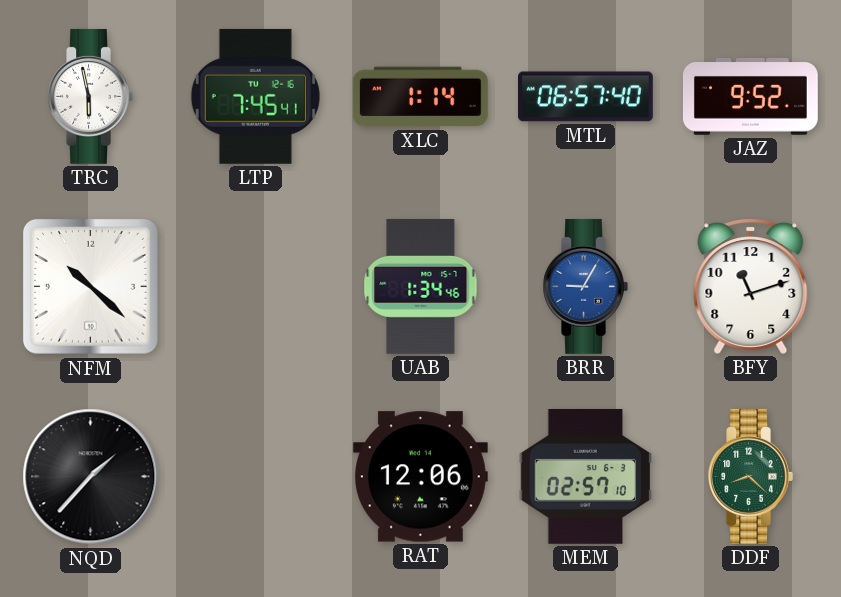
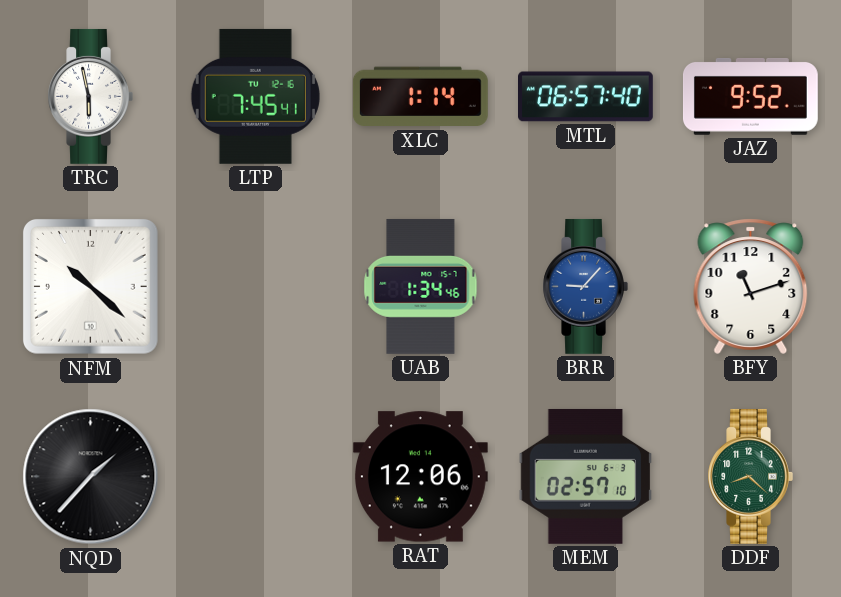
BRR: 9:05 -> 9:07 (585, 286)
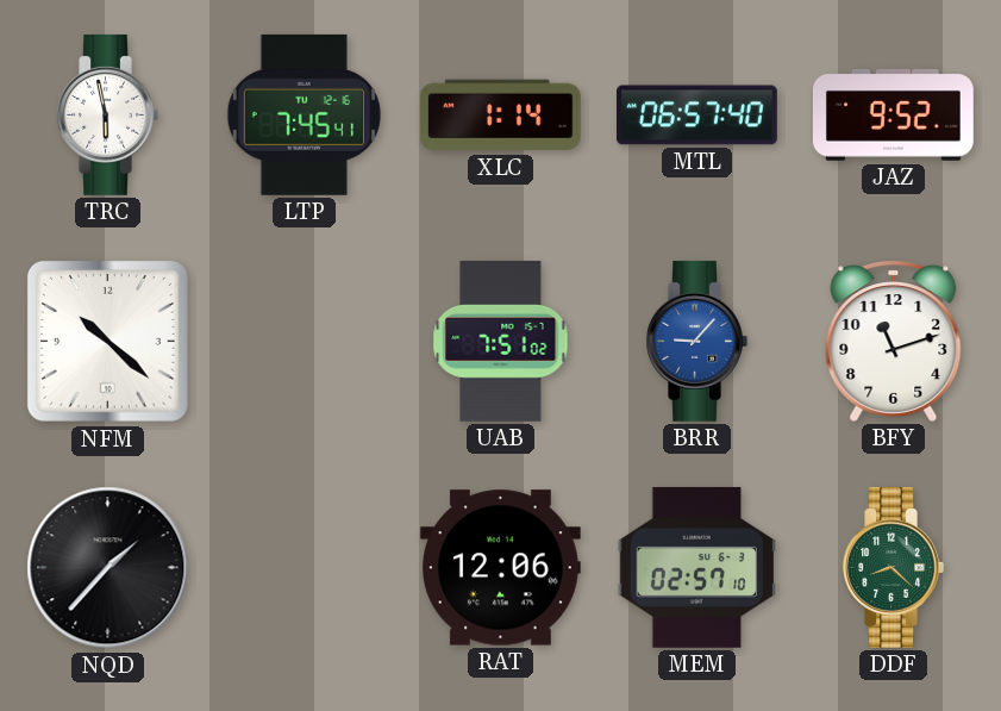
UAB: 1:34 -> 7:51 (501, 341)
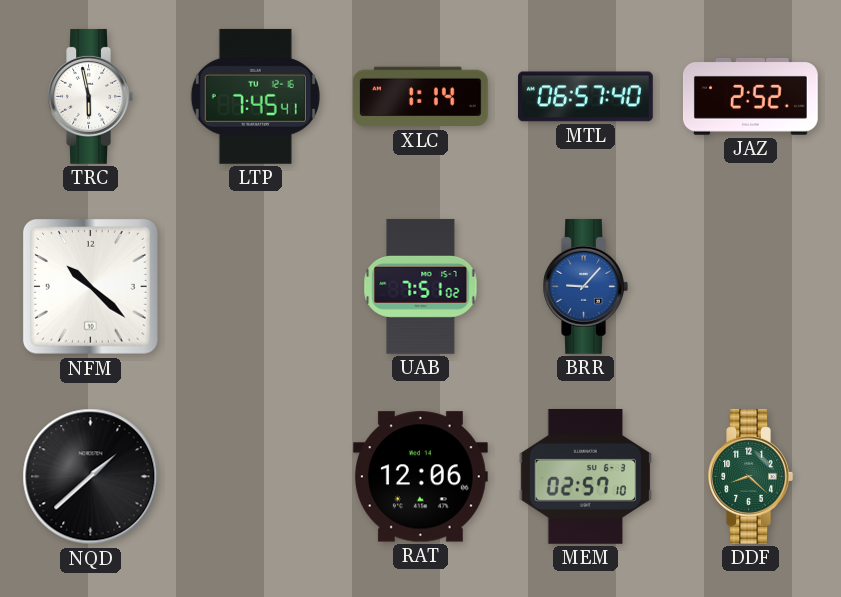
JAZ: 9:52 -> 2:52 (750, 97)
BFY: 11:12 -> none (894, 341)
NQD: 1:37 -> 1:38 (91, 477)
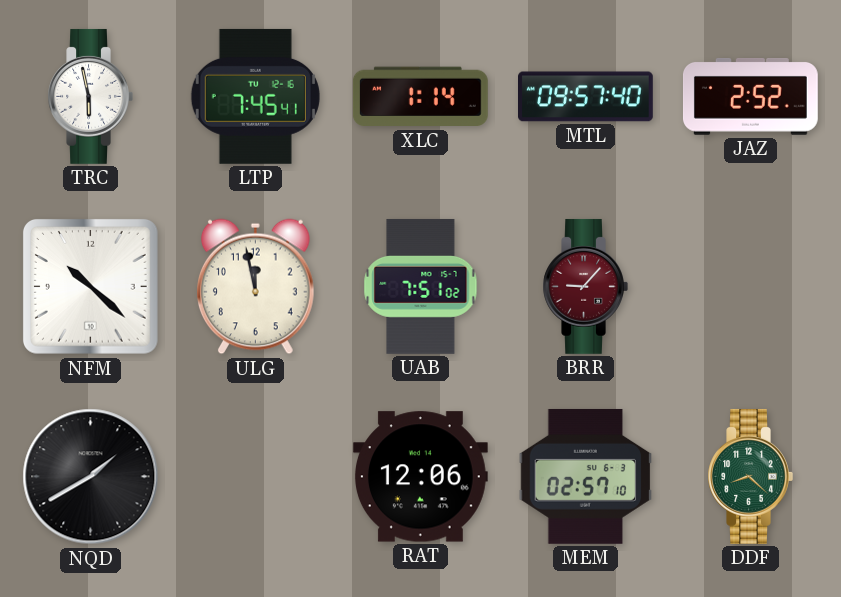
MTL: 06:57 -> 09:57 (586, 97)
ULG: none -> 11:58 (256, 287)
BRR dial: blue -> burgundy (585, 286)
NQD: 1:38 -> 1:40 (91, 477)
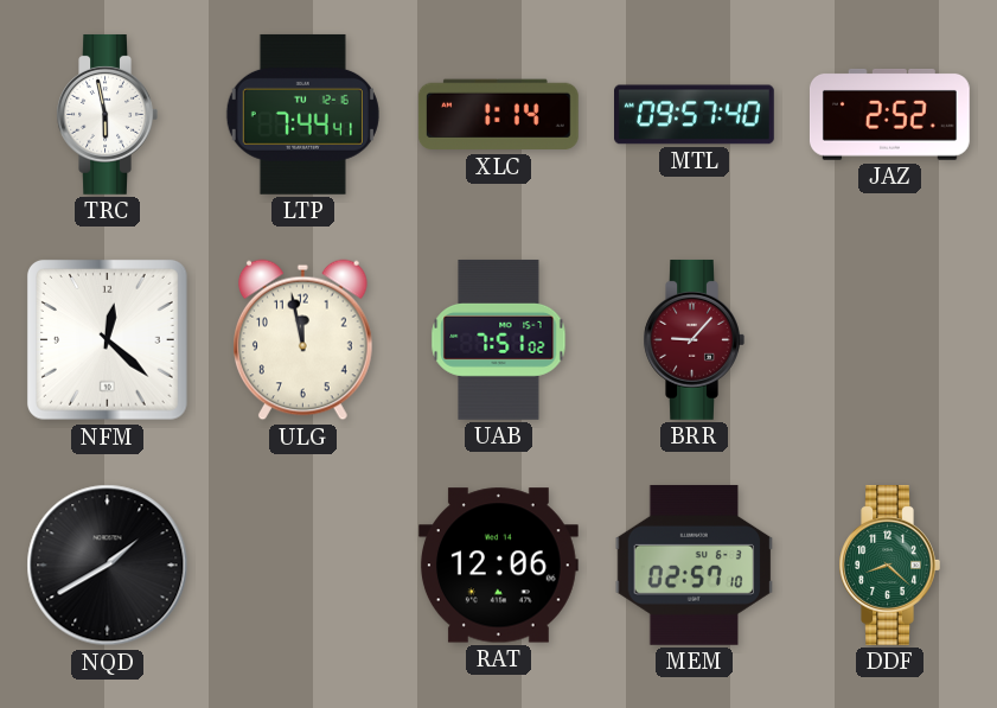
LTP: 7:45 -> 7:44 (302, 114)
NFM: 10:22 -> 12:22 (107, 339)
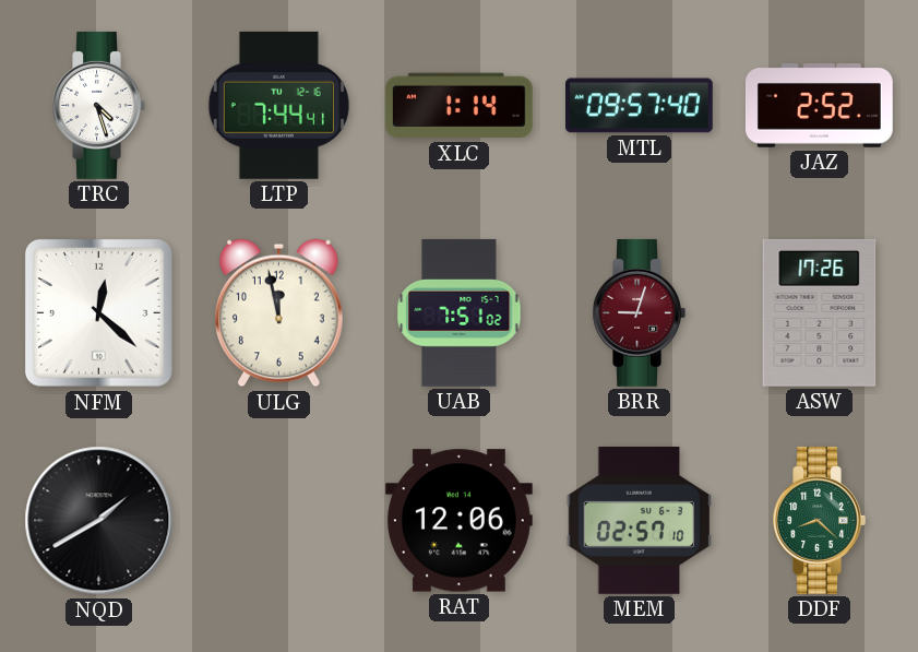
TRC: 5:58 -> 4:27 (98, 105)
BRR: 9:07 -> 9:03 (639, 312)
ASW: none -> 17:26 (820, 312)
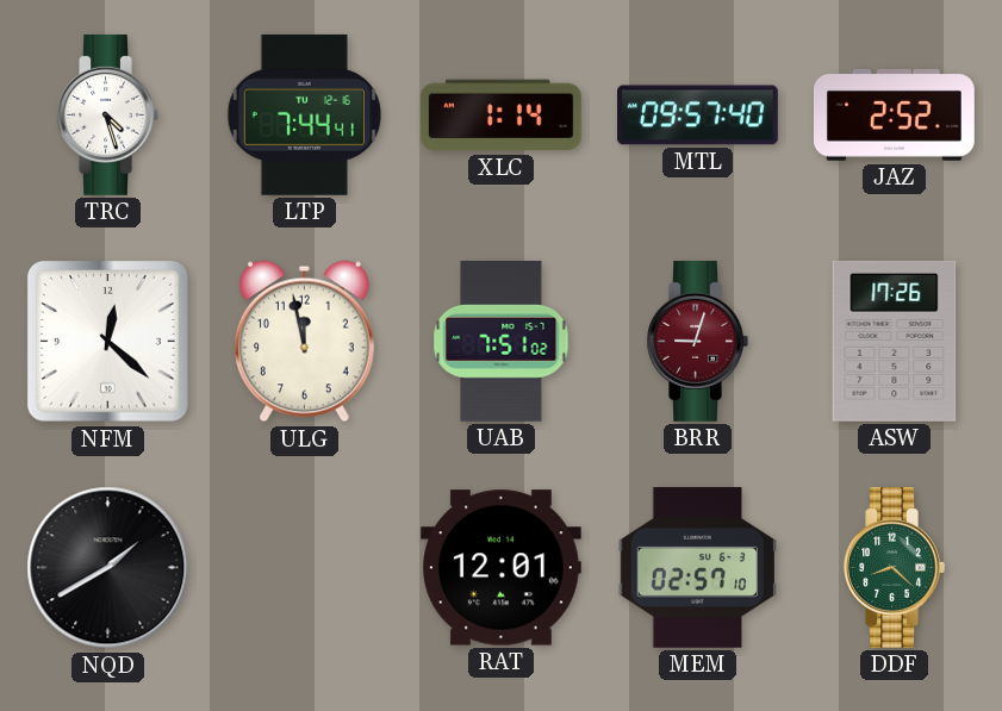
RAT: 12:06 -> 12:01 (500, 568)
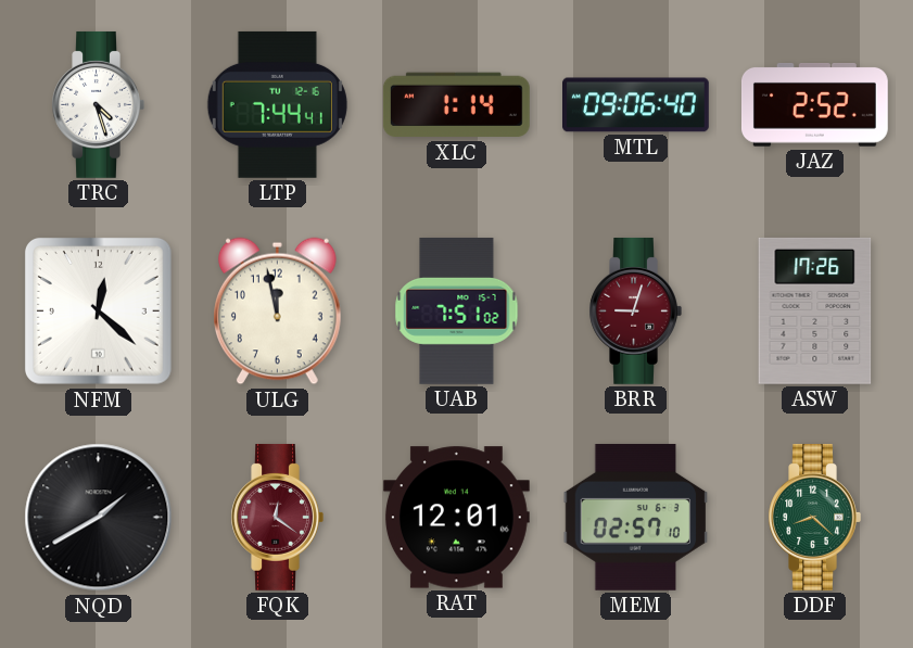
MTL: 09:57 -> 09:06 (636, 105)
FQK: none -> 12:21 (277, 517)
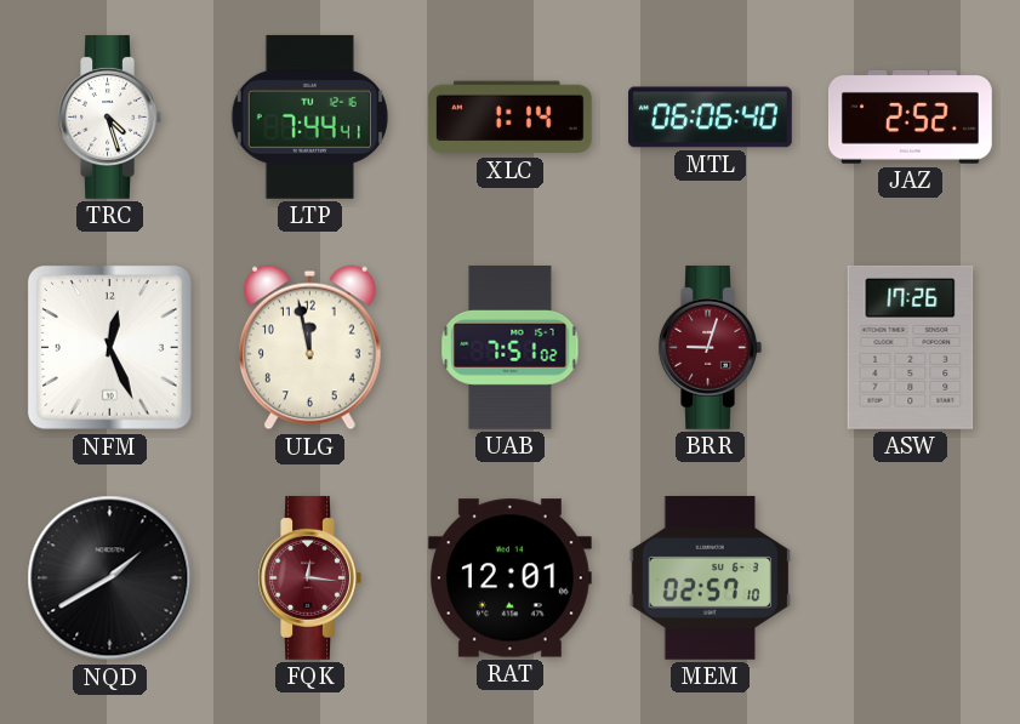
MTL: 09:06 -> 06:06 (711, 118)
NFM: 12:22 -> 12:26 (109, 347)
FQK: 12:21 -> 12:16 (309, 577)
DDF: 8:22 -> none (814, 517)
